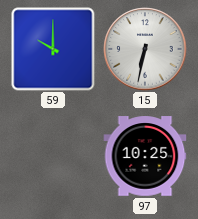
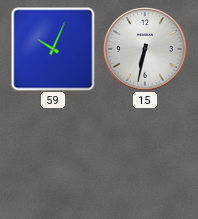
59: 10:00 -> 10:04 (53, 49)
97: 10:25 -> none (145, 156)
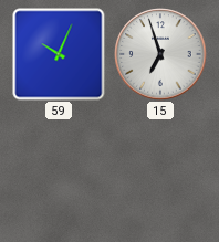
15: 6:32 -> 6:57 (160, 54)
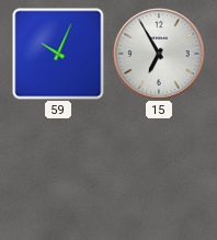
15: 6:57 -> 6:55 (159, 54)
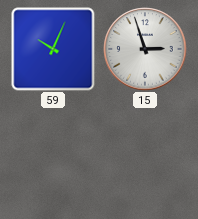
15: 6:55 -> 2:57 (145, 49)
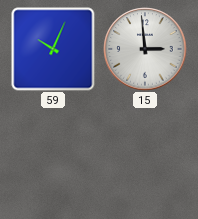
15: 2:57 -> 2:59 (145, 49)
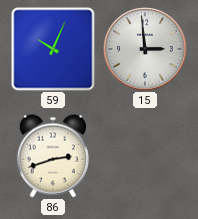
86: none -> 2:42 (53, 156)
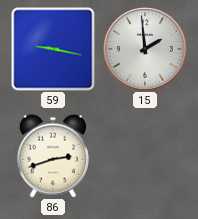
59: 10:04 -> 9:17 (53, 49)
15: 2:59 -> 1:59 (145, 49)
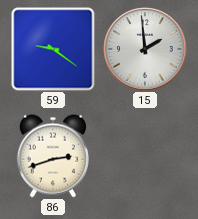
59: 9:17 -> 9:21 (53, 49)
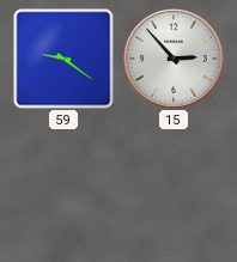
15: 1:59 -> 2:53 (174, 59)
86: 2:42 -> none (53, 156)
